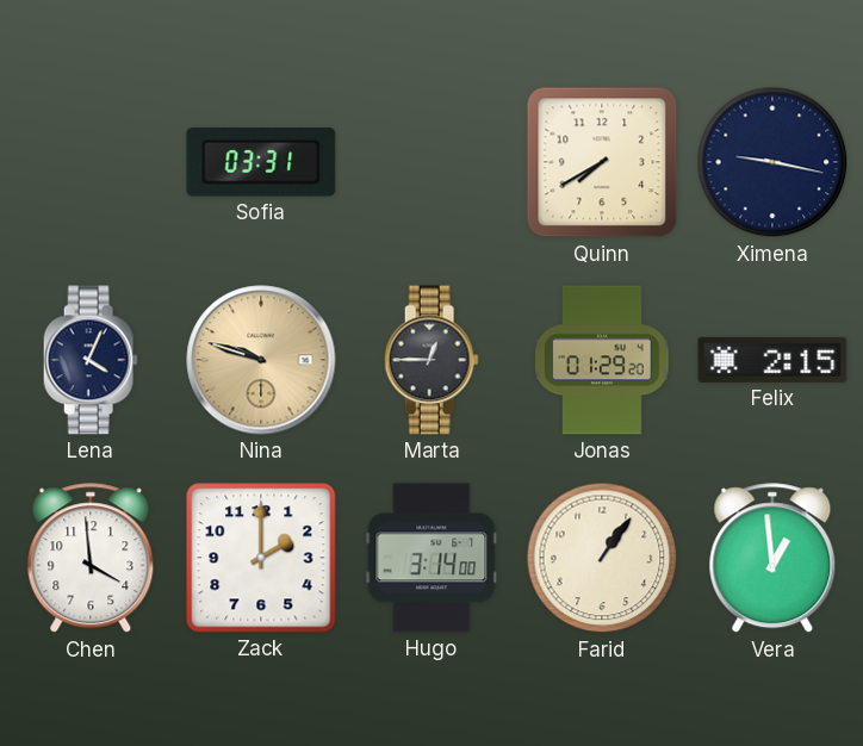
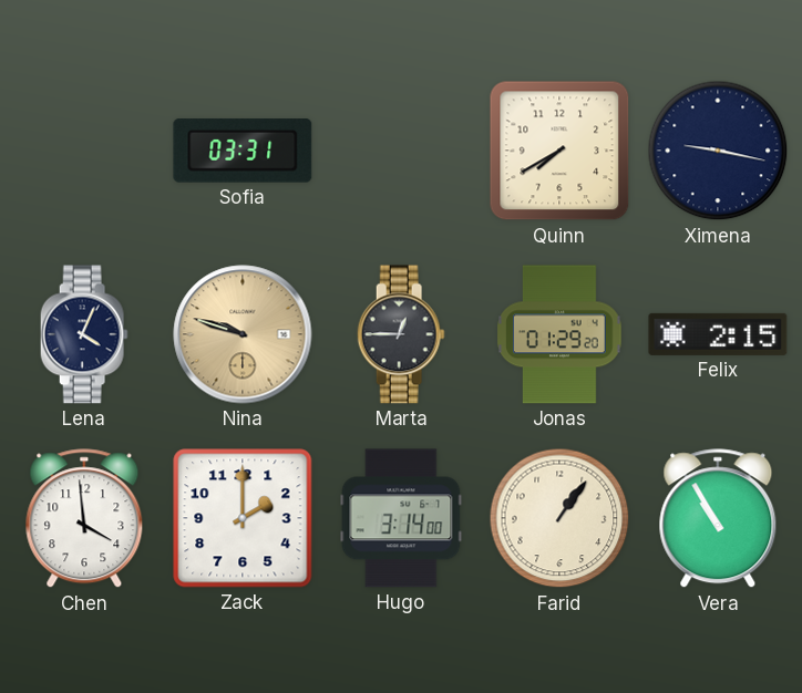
Vera: 12:59 -> 10:55 (718, 519)
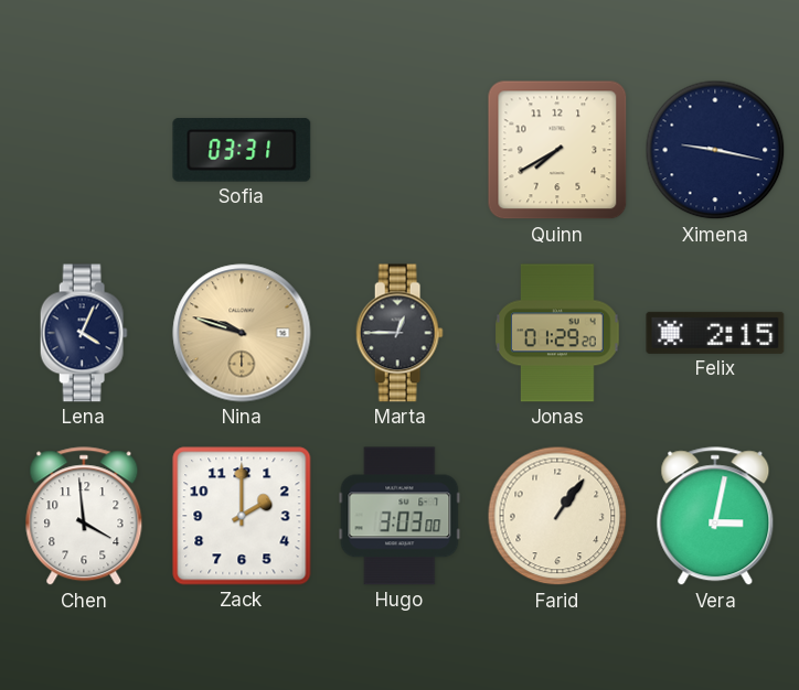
Hugo: 3:14 -> 3:03 (399, 516)
Vera: 10:55 -> 3:02 (715, 517)
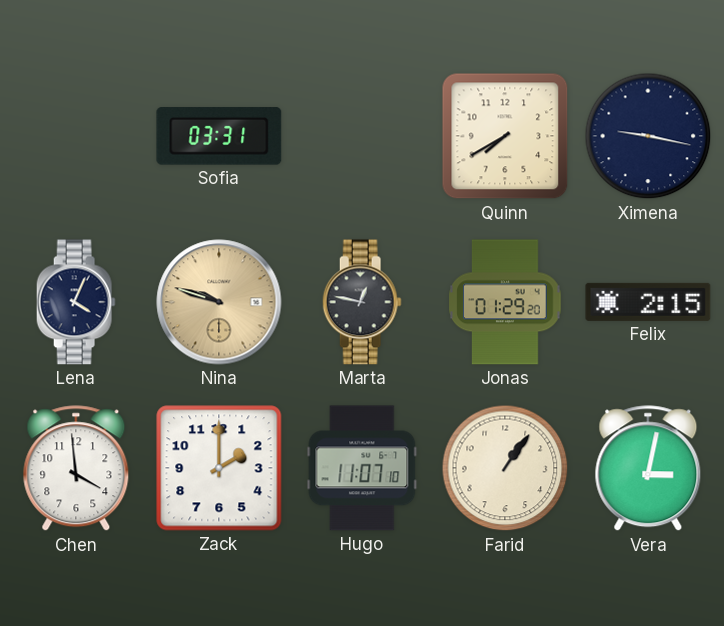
Marta: 12:45 -> 12:47 (362, 302)
Hugo: 3:03 -> 11:07 (362, 468)
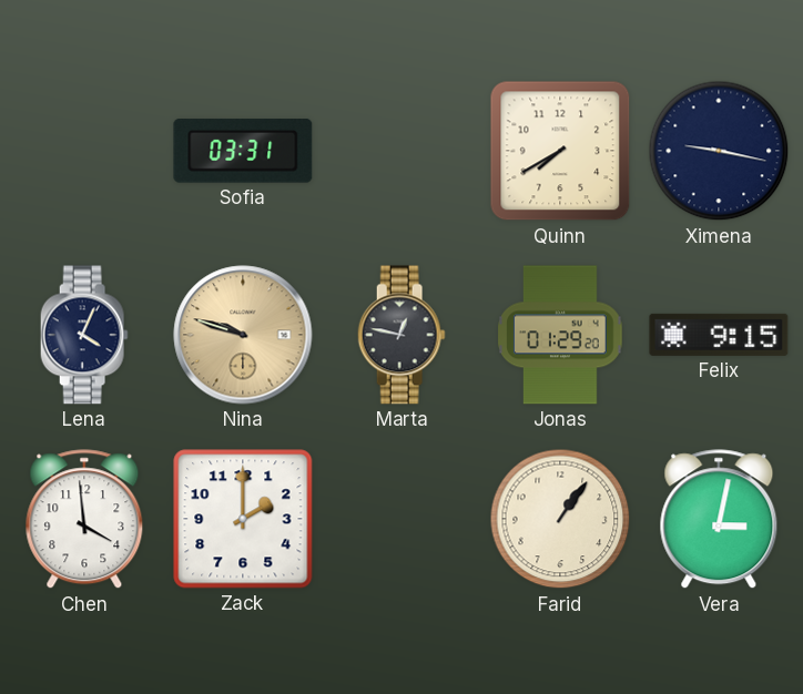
Felix: 2:15 -> 9:15 (719, 335)
Hugo: 11:07 -> none (362, 468)
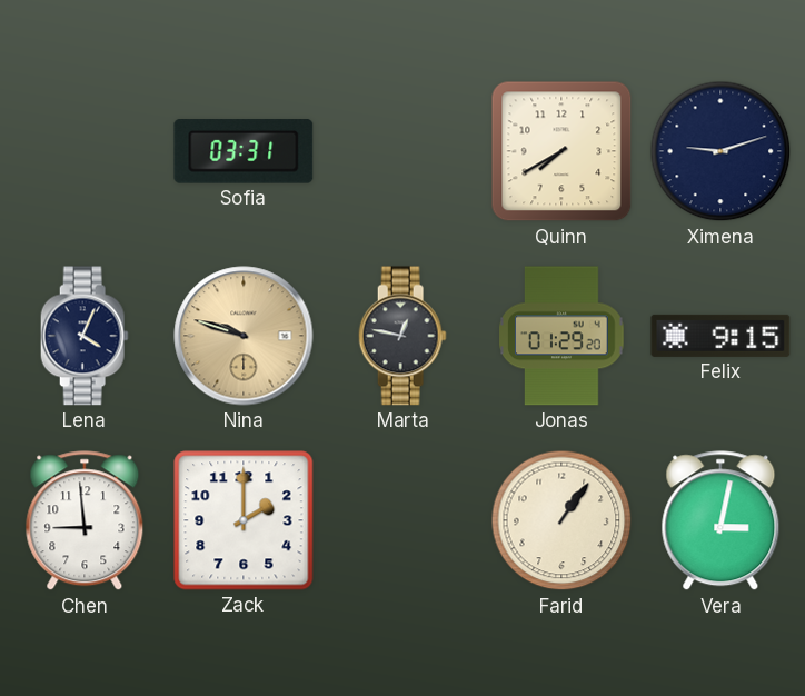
Ximena: 9:17 -> 9:12 (720, 151)
Chen: 3:59 -> 8:59 (85, 521)
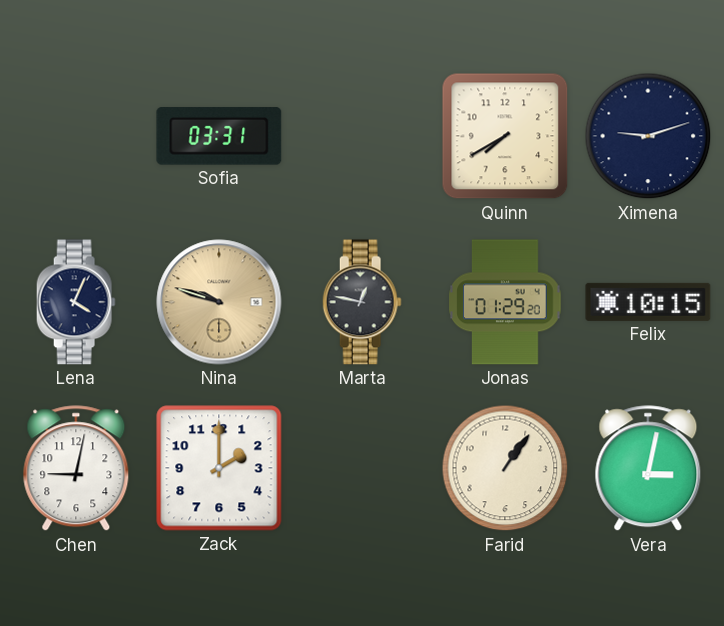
Felix: 9:15 -> 10:15 (648, 302)
Chen: 8:59 -> 9:02 (76, 469)
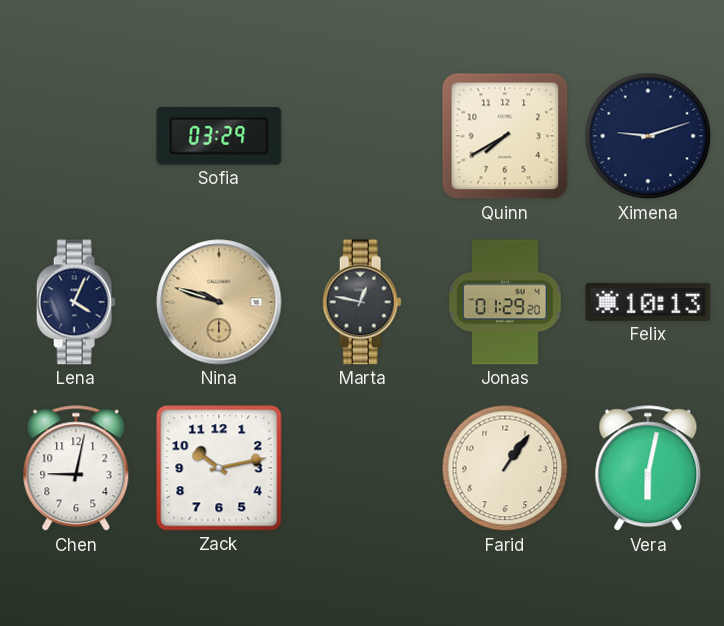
Sofia: 03:31 -> 03:29 (219, 136)
Felix: 10:15 -> 10:13 (648, 302)
Zack: 2:00 -> 10:13 (219, 468)
Vera: 3:02 -> 6:02 (648, 469)
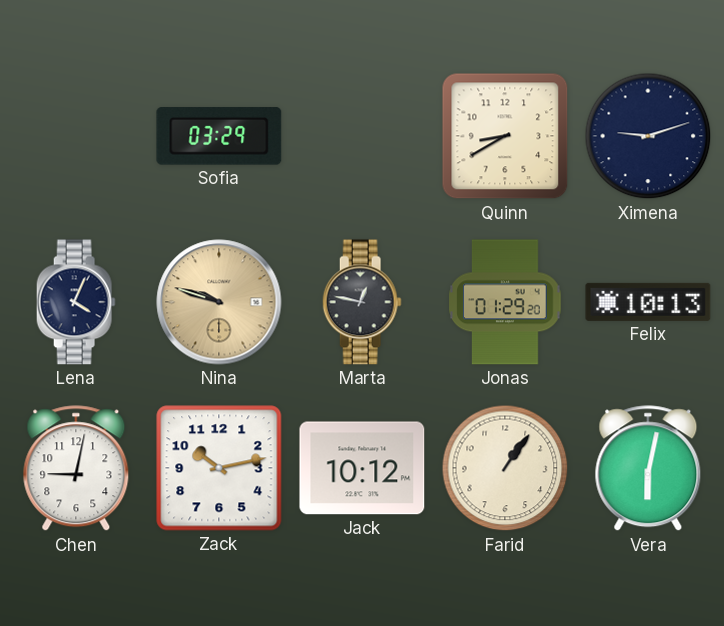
Quinn: 7:40 -> 8:40 (505, 136)
Jack: none -> 10:12 (362, 468)
